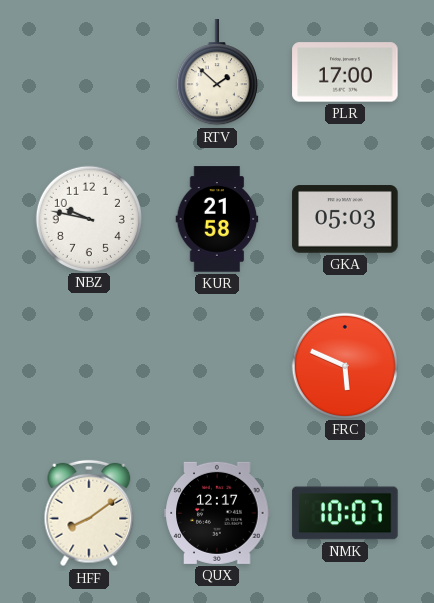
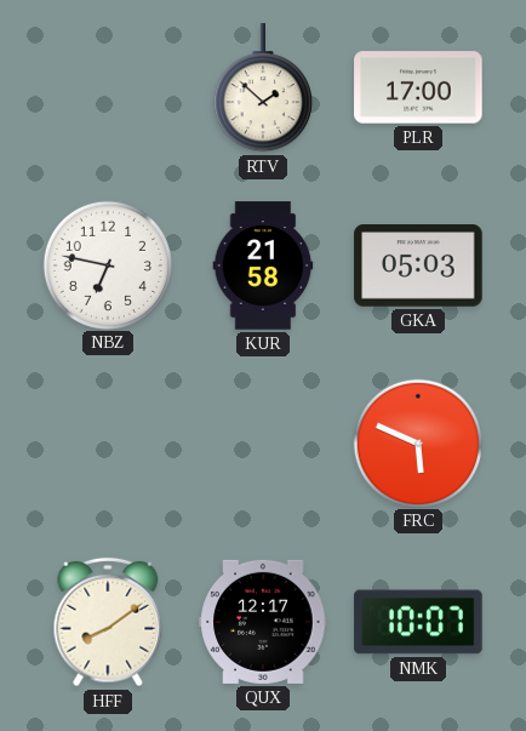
NBZ: 9:47 -> 6:47 (107, 264)
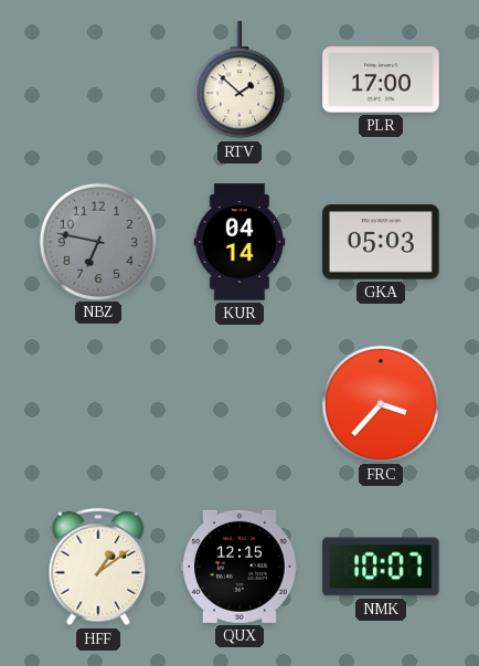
NBZ dial: white -> grey (97, 241)
KUR: 21:58 -> 04:14 (239, 242)
FRC: 5:49 -> 3:37 (380, 403)
HFF: 8:09 -> 1:09 (98, 567)
QUX: 12:17 -> 12:15 (239, 567)
